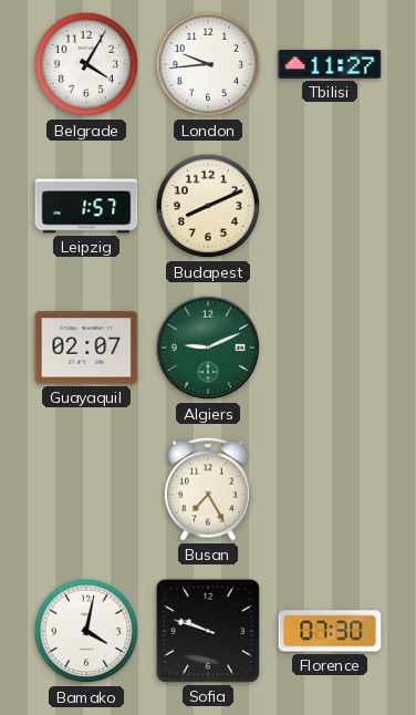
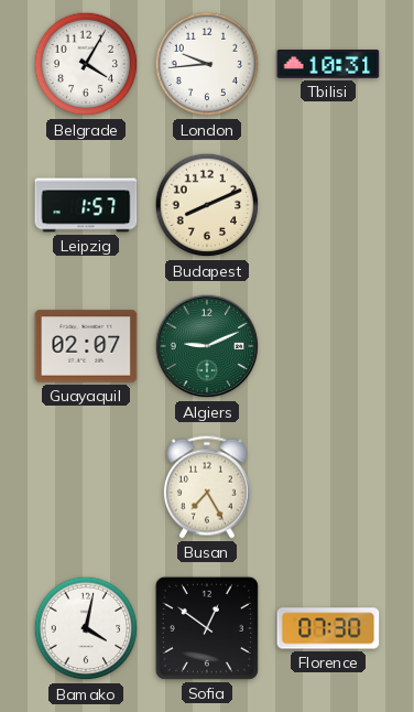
Tbilisi: 11:27 -> 10:31 (328, 64)
Sofia: 9:48 -> 12:51 (207, 628)
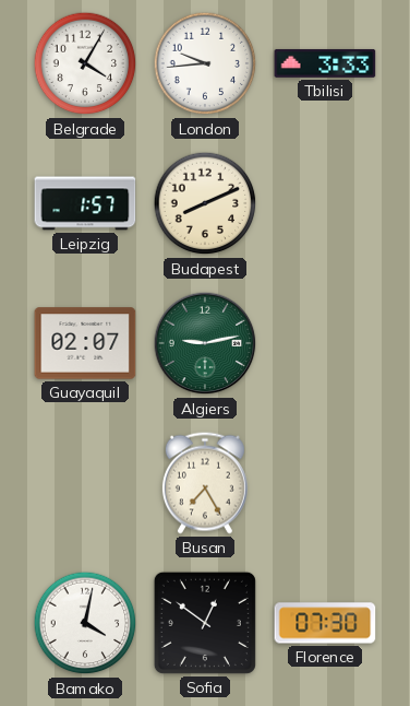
Tbilisi: 10:31 -> 3:33 (325, 63)
Algiers: 9:11 -> 9:13 (205, 343)
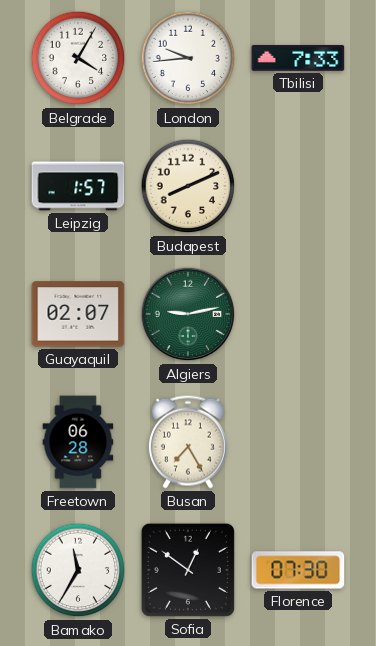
Tbilisi: 3:33 -> 7:33 (298, 58)
Freetown: none -> 06:28 (78, 442)
Bamako: 4:02 -> 11:35 (78, 570)
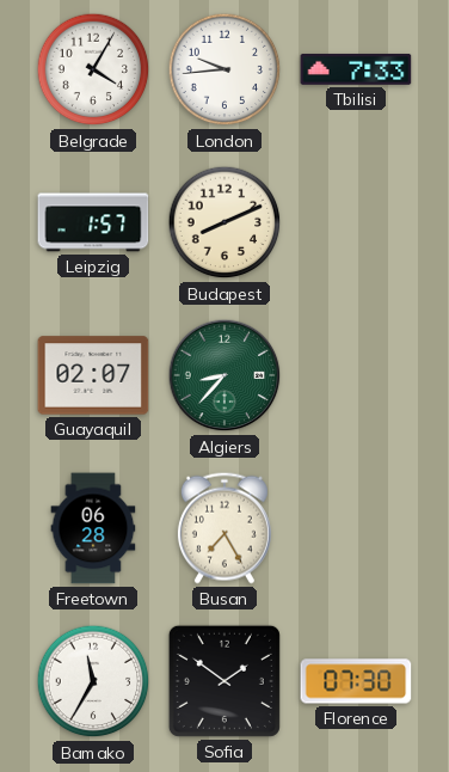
Algiers: 9:13 -> 8:37 (224, 375)
Sofia: 12:51 -> 1:51 (224, 681)
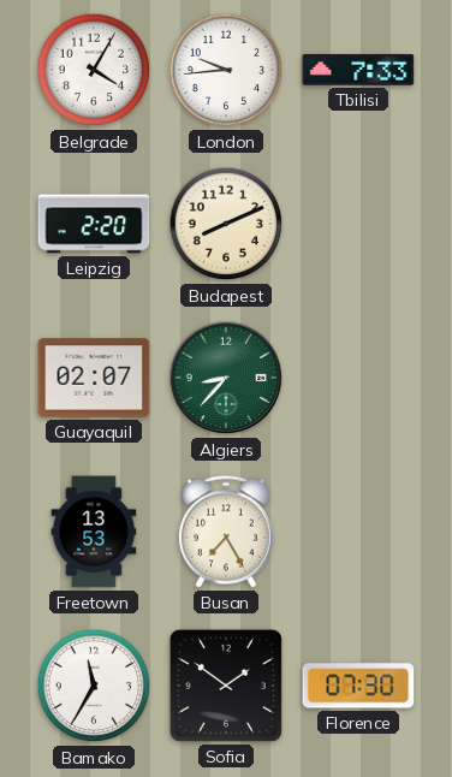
Leipzig: 1:57 -> 2:20 (94, 224)
Freetown: 06:28 -> 13:53 (94, 532)
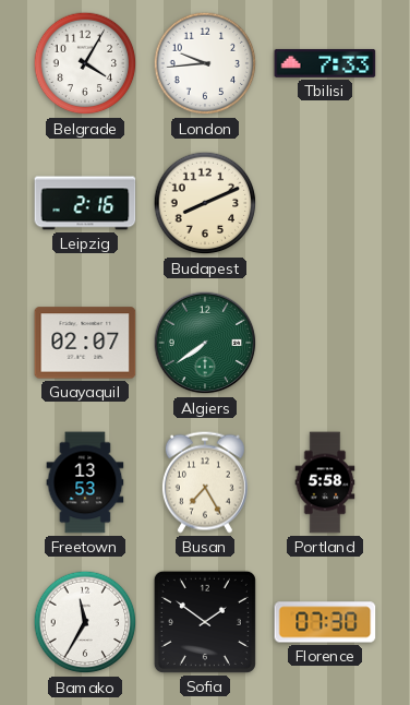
Leipzig: 2:20 -> 2:16 (85, 203)
Algiers: 8:37 -> 7:39 (205, 343)
Portland: none -> 5:58 (325, 482)
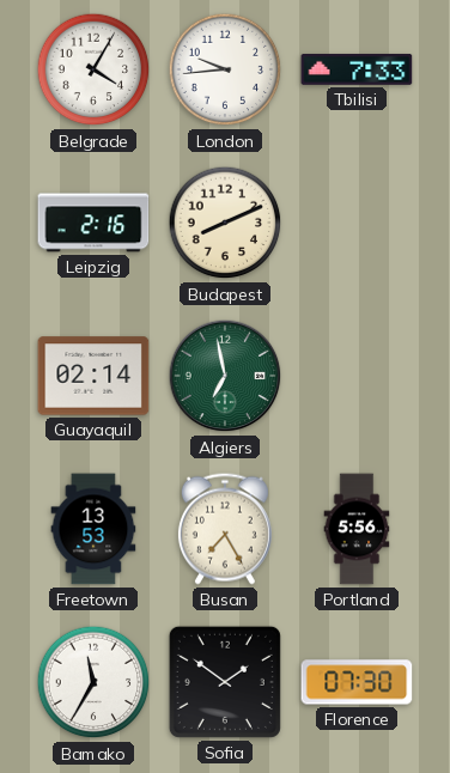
Guayaquil: 02:07 -> 02:14 (93, 376)
Algiers: 7:39 -> 6:58 (225, 376)
Portland: 5:58 -> 5:56 (357, 529)
